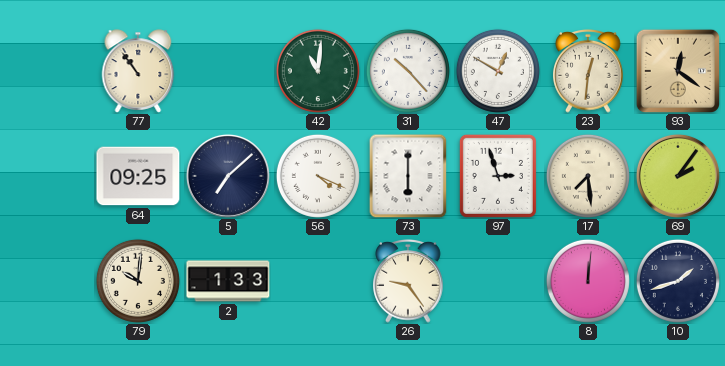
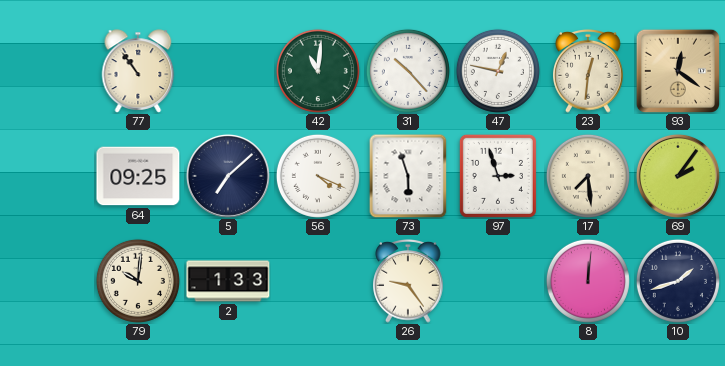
47: 12:50 -> 12:47 (498, 71)
73: 6:00 -> 5:57 (408, 176)
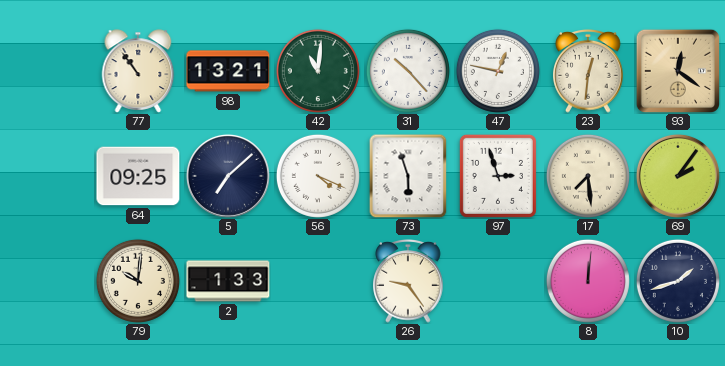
98: none -> 13:21 (228, 71)
